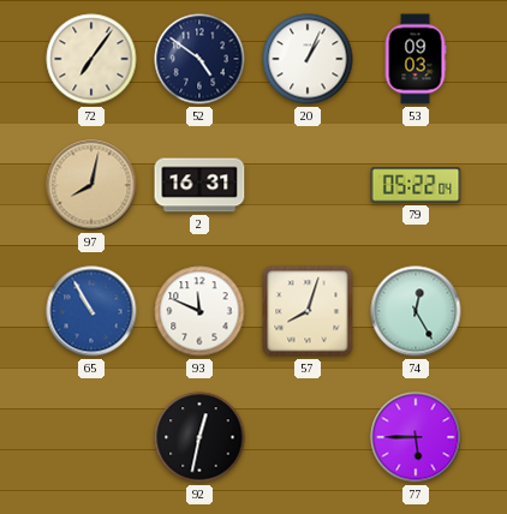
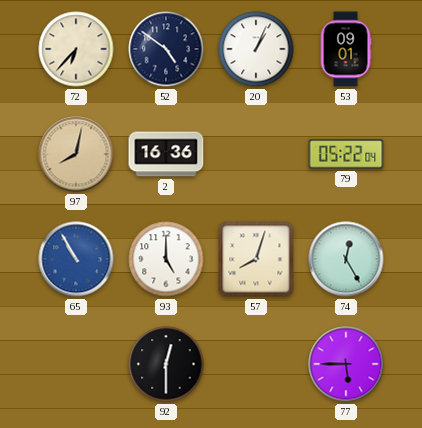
72: 7:06 -> 6:37 (76, 49)
53: 09:03 -> 09:01 (346, 49)
2: 16:31 -> 16:36 (166, 154)
93: 11:49 -> 5:00 (166, 259)
92: 12:32 -> 12:30 (166, 364)
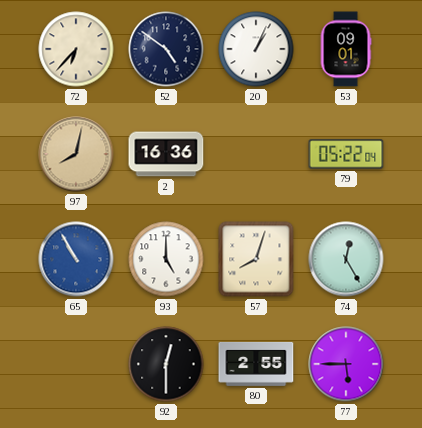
80: none -> 2:55 (256, 364)
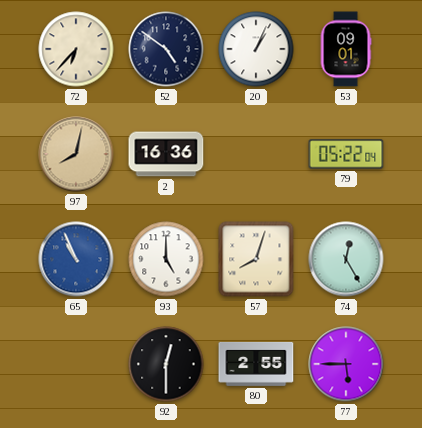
65: 10:55 -> 10:56 (76, 259)
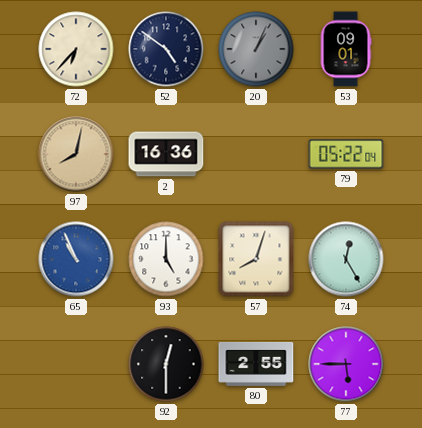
20 dial: white -> grey (256, 49)
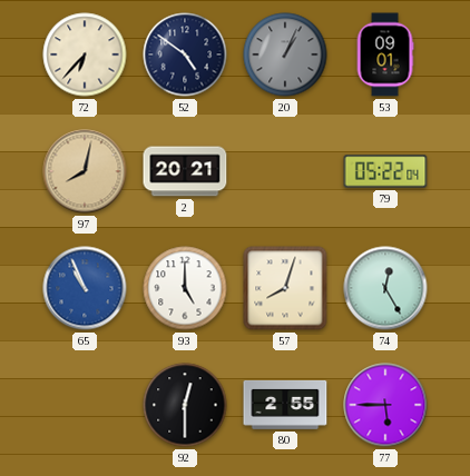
2: 16:36 -> 20:21 (185, 171)
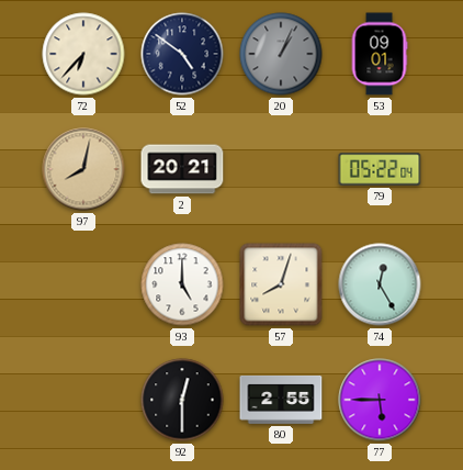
65: 10:56 -> none (85, 288)
